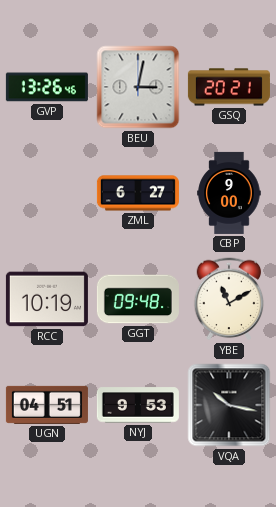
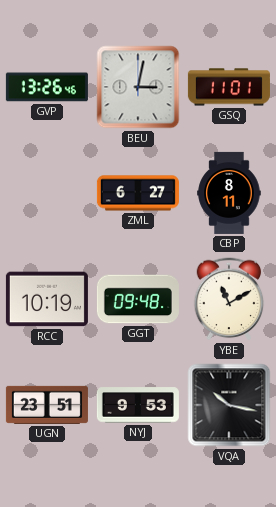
GSQ: 20:21 -> 11:01 (229, 87)
CBP: 9:00 -> 8:11 (229, 193)
UGN: 04:51 -> 23:51 (47, 405)
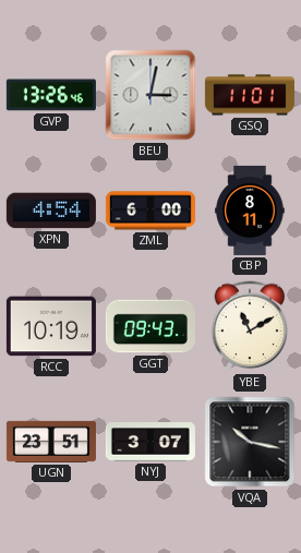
XPN: none -> 4:54 (51, 211)
ZML: 6:27 -> 6:00 (150, 211)
GGT: 09:48 -> 09:43 (150, 326)
NYJ: 9:53 -> 3:07 (150, 442)
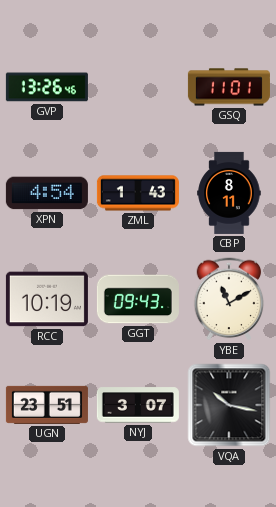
BEU: 3:02 -> none (150, 95)
ZML: 6:00 -> 1:43 (138, 193)
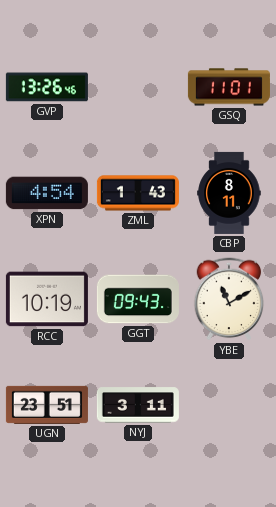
NYJ: 3:07 -> 3:11 (138, 405)
VQA: 10:17 -> none (229, 405)
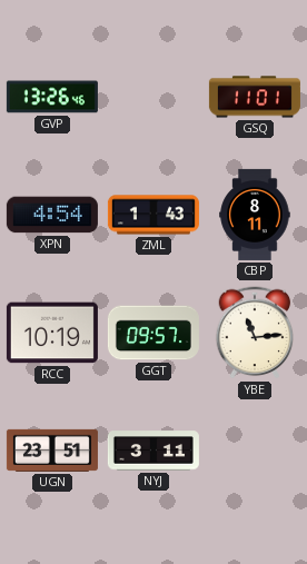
GGT: 09:43 -> 09:57 (153, 333)
YBE: 11:10 -> 11:14 (255, 333)
